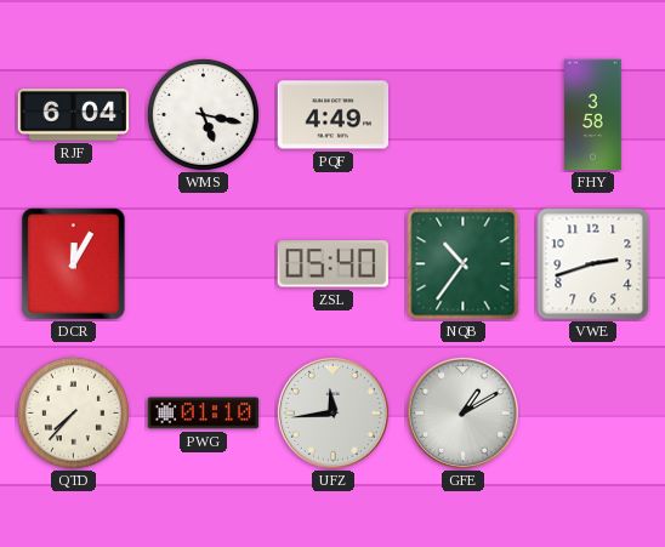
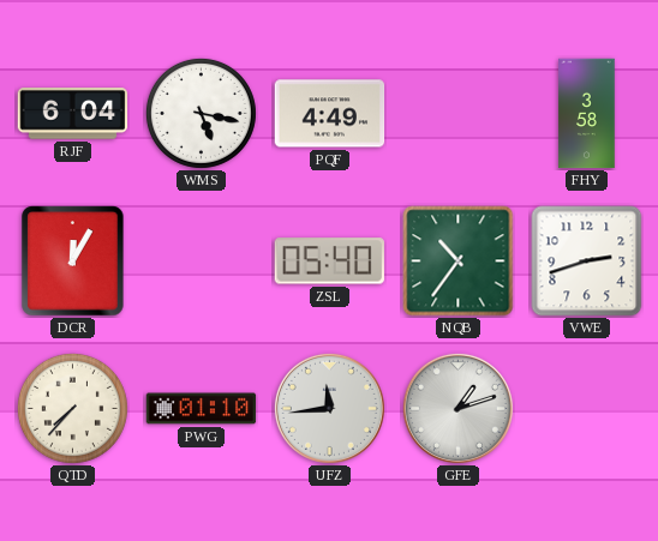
GFE: 1:10 -> 1:12 (457, 408)
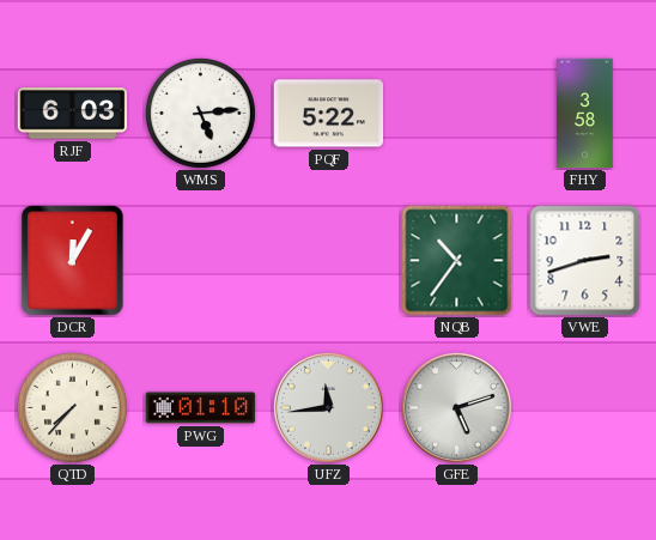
RJF: 6:04 -> 6:03 (73, 114)
WMS: 5:17 -> 5:14 (200, 113)
PQF: 4:49 -> 5:22 (329, 114)
ZSL: 05:40 -> none (329, 262)
GFE: 1:12 -> 5:12 (456, 407)
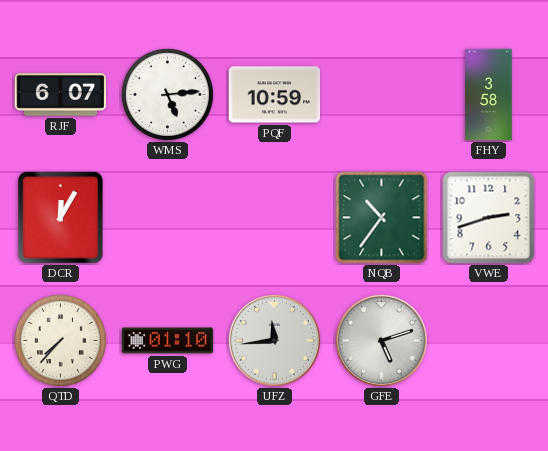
RJF: 6:03 -> 6:07 (61, 95)
PQF: 5:22 -> 10:59 (275, 95)
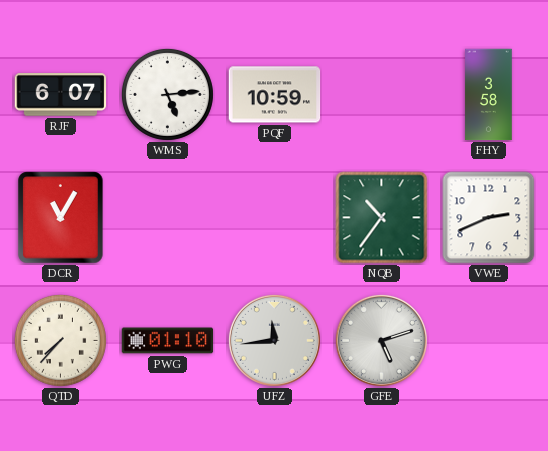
DCR: 12:05 -> 11:05 (61, 218)
VWE: 2:42 -> 2:41 (489, 218)
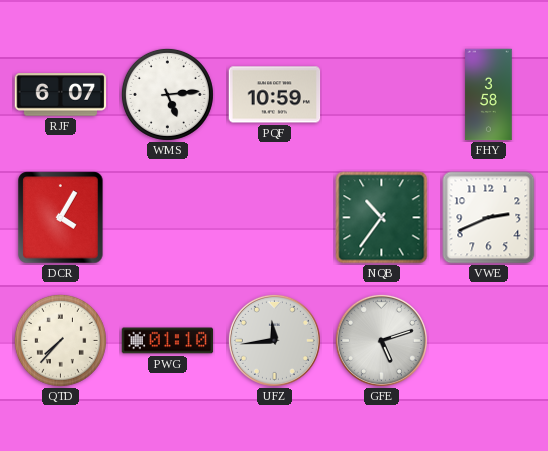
DCR: 11:05 -> 4:05 (61, 218)
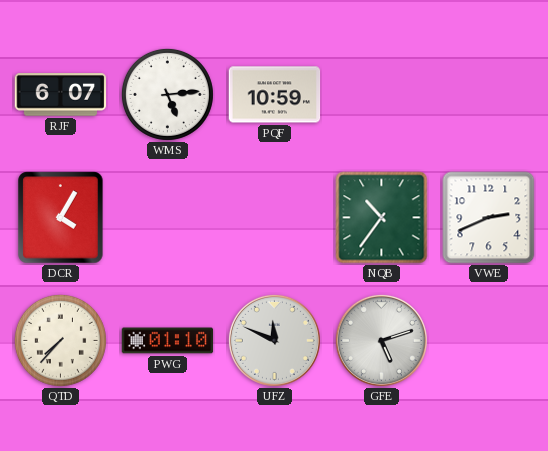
FHY: 3:58 -> none (489, 95)
UFZ: 11:44 -> 11:49 (274, 340)
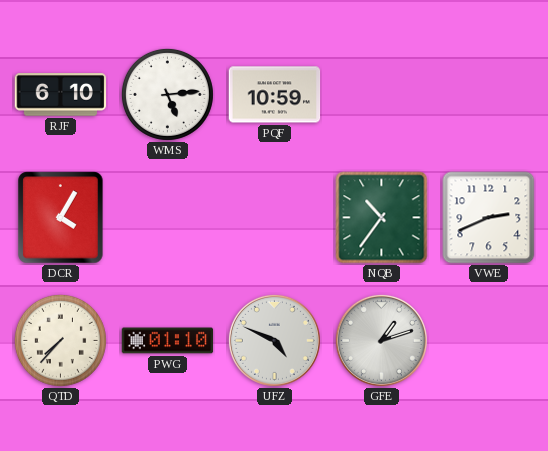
RJF: 6:07 -> 6:10 (61, 95)
UFZ: 11:49 -> 4:49 (274, 340)
GFE: 5:12 -> 1:12 (381, 340)
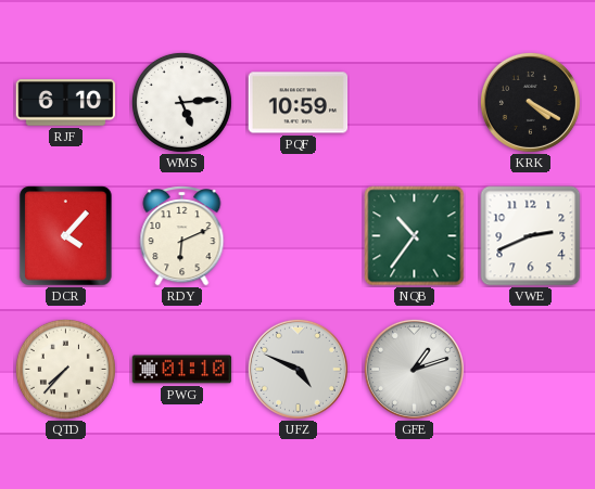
KRK: none -> 4:20 (530, 102)
DCR: 4:05 -> 4:07 (66, 236)
RDY: none -> 6:11 (182, 236)
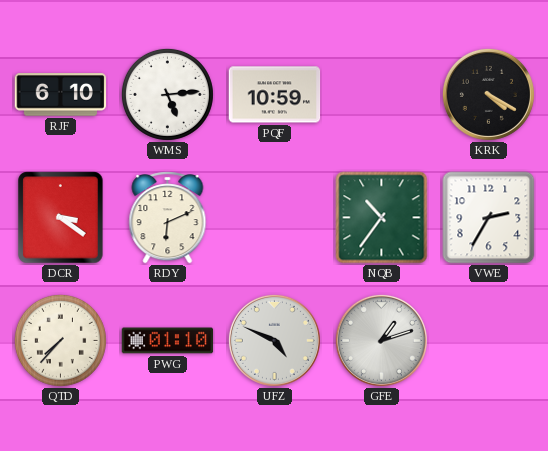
DCR: 4:07 -> 3:21 (61, 218)
VWE: 2:41 -> 2:35 (489, 218)
